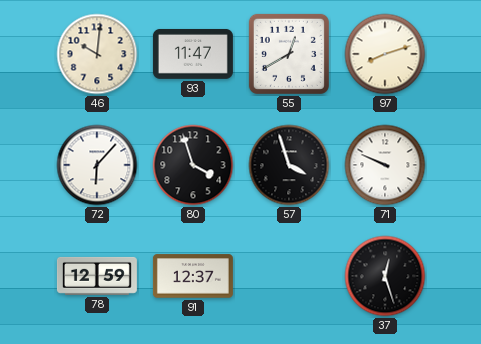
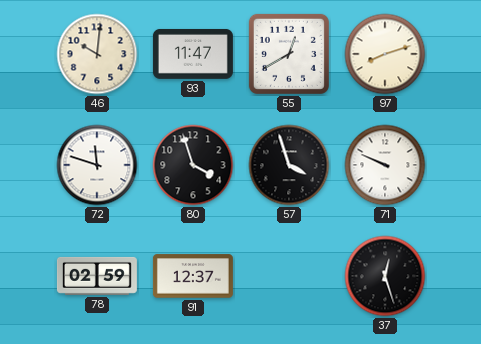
72: 6:07 -> 11:48 (97, 165)
78: 12:59 -> 02:59 (97, 276)
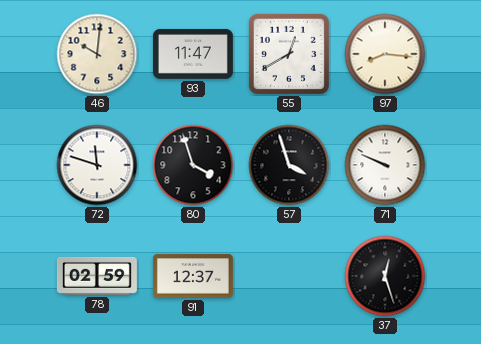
97: 8:12 -> 8:16 (385, 54)
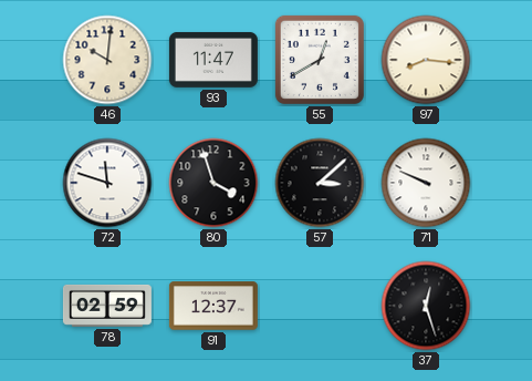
57: 3:57 -> 3:08 (320, 183)
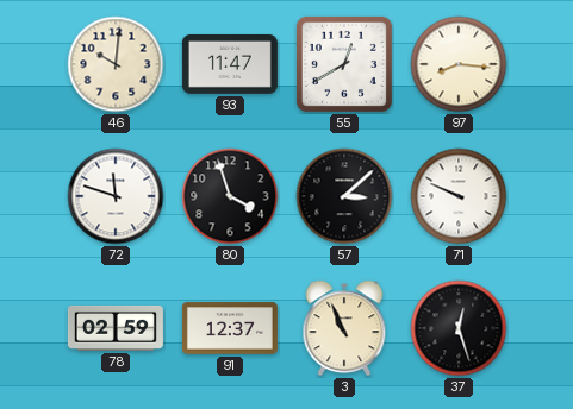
3: none -> 10:56 (344, 328)
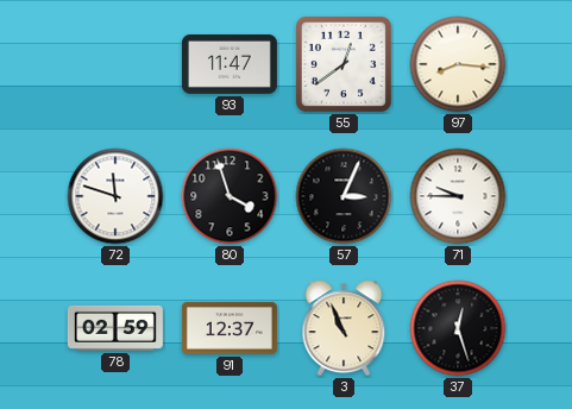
46: 10:01 -> none (116, 64)
55: 12:40 -> 12:39 (344, 64)
57: 3:08 -> 3:04 (344, 196)
71: 9:49 -> 9:45 (458, 196)
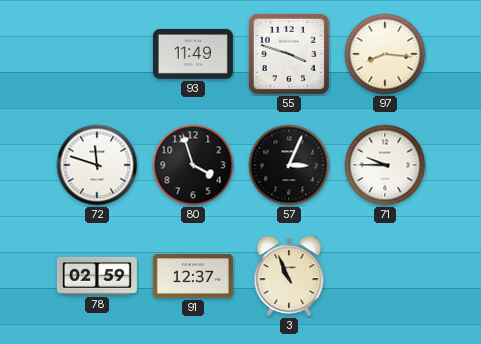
93: 11:47 -> 11:49 (193, 54)
55: 12:39 -> 3:48 (289, 54)
37: 12:27 -> none (458, 328)
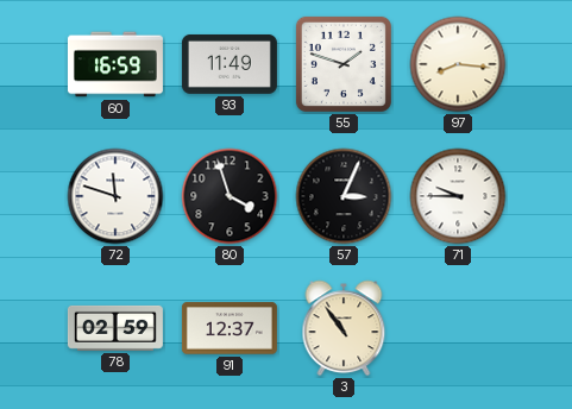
60: none -> 16:59 (115, 64)
55: 3:48 -> 1:48 (344, 64)
3: 10:56 -> 10:54 (344, 328)
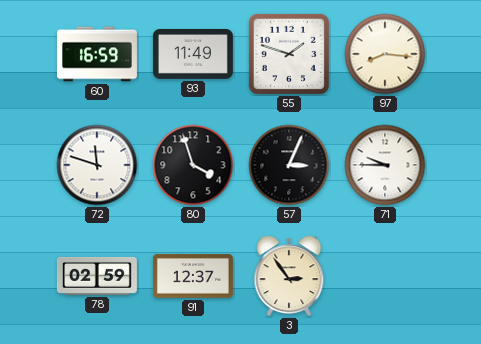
3: 10:54 -> 2:54 (289, 276)
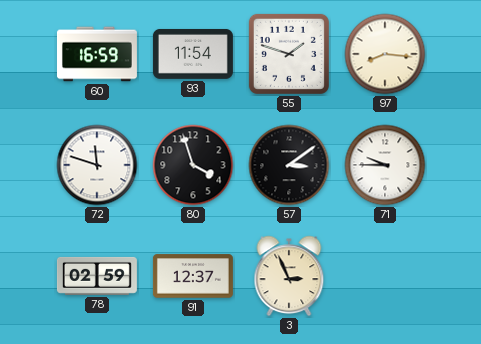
93: 11:49 -> 11:54 (193, 54)
57: 3:04 -> 3:09 (289, 165)
3: 2:54 -> 2:56 (289, 276)
